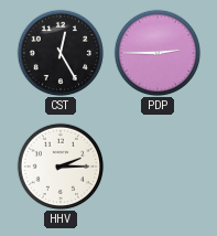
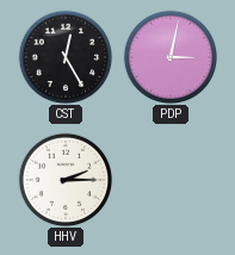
PDP: 2:45 -> 3:02 (171, 57)
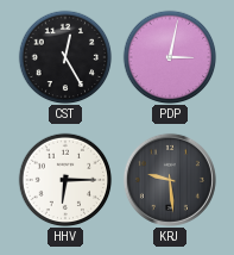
HHV: 2:15 -> 6:15 (65, 180)
KRJ: none -> 9:29 (170, 180)
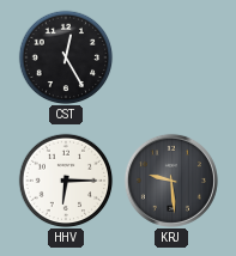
PDP: 3:02 -> none (170, 57)
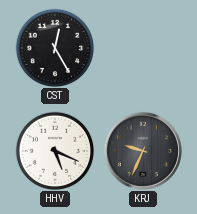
HHV: 6:15 -> 5:19 (55, 151)
KRJ: 9:29 -> 9:34 (143, 151)
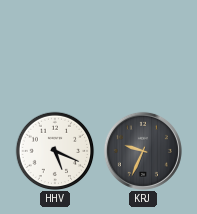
CST: 12:25 -> none (55, 48)
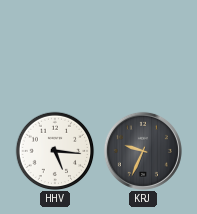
HHV: 5:19 -> 5:16 (55, 151)
